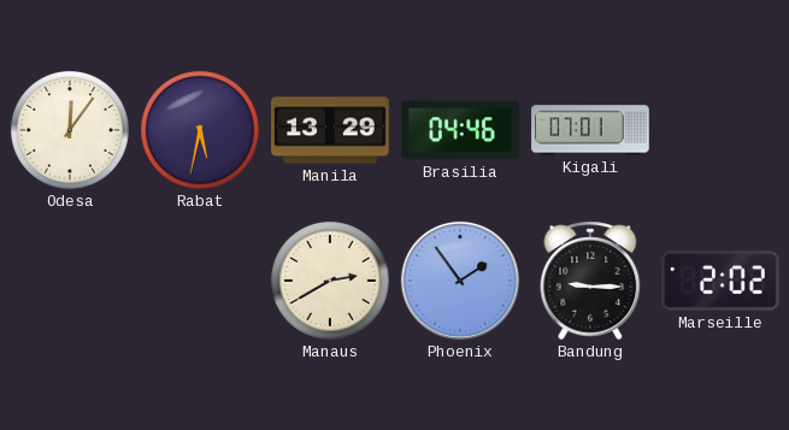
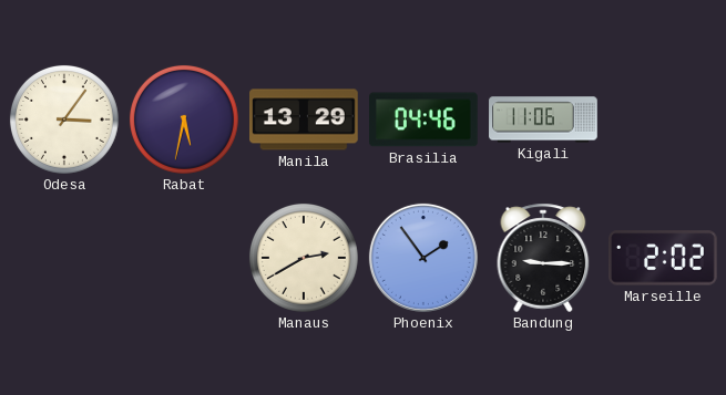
Odesa: 12:06 -> 3:06 (64, 119)
Kigali: 07:01 -> 11:06 (543, 119)
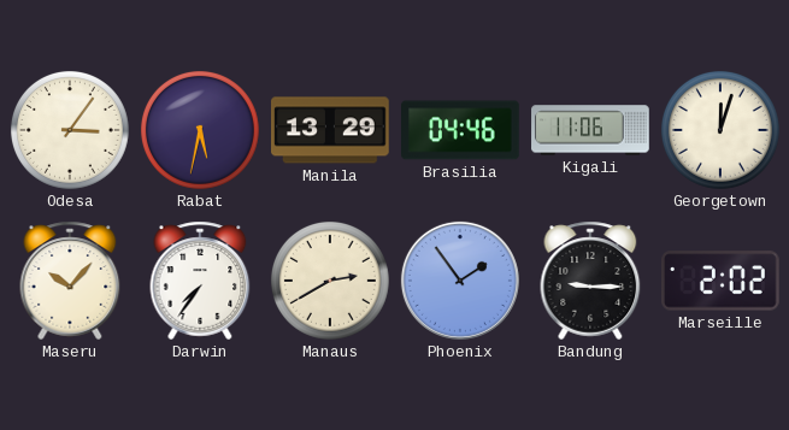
Georgetown: none -> 12:03 (720, 130)
Maseru: none -> 10:07 (70, 281)
Darwin: none -> 7:36 (200, 281)
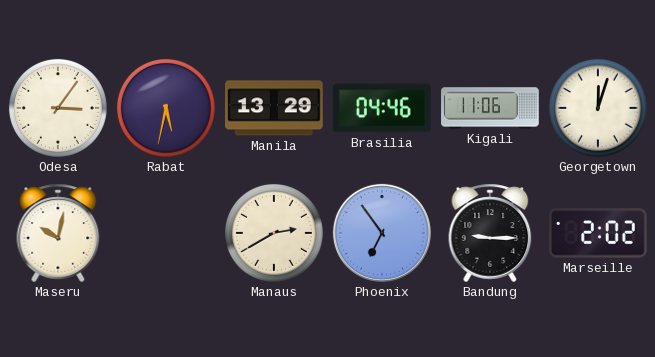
Maseru: 10:07 -> 10:02 (58, 233)
Darwin: 7:36 -> none (200, 281)
Phoenix: 1:54 -> 6:54 (382, 233)
